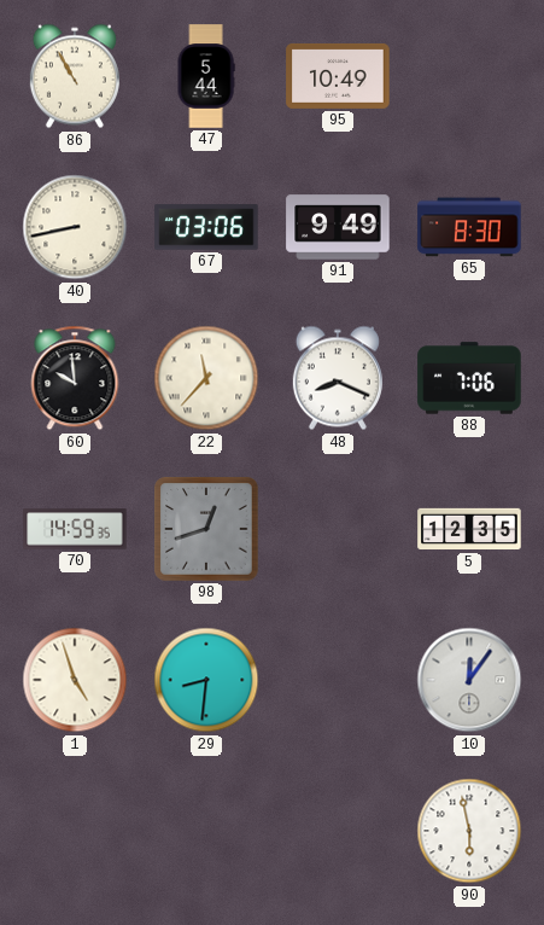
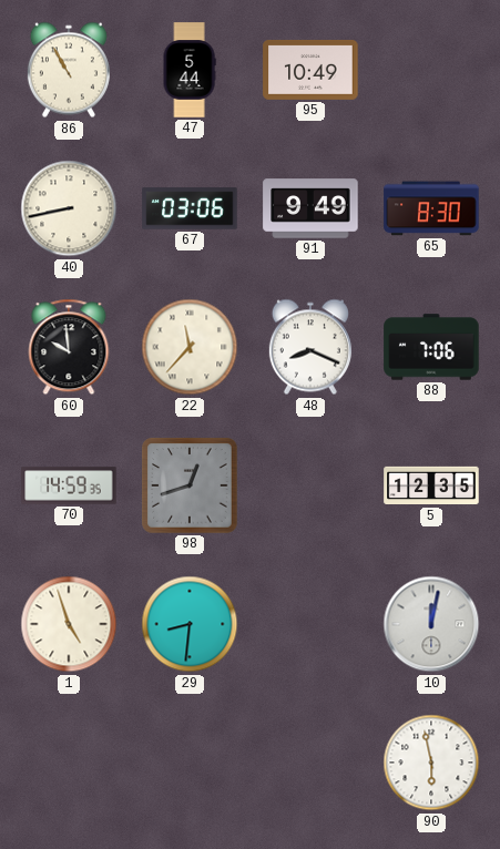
10: 12:06 -> 12:02 (431, 624)
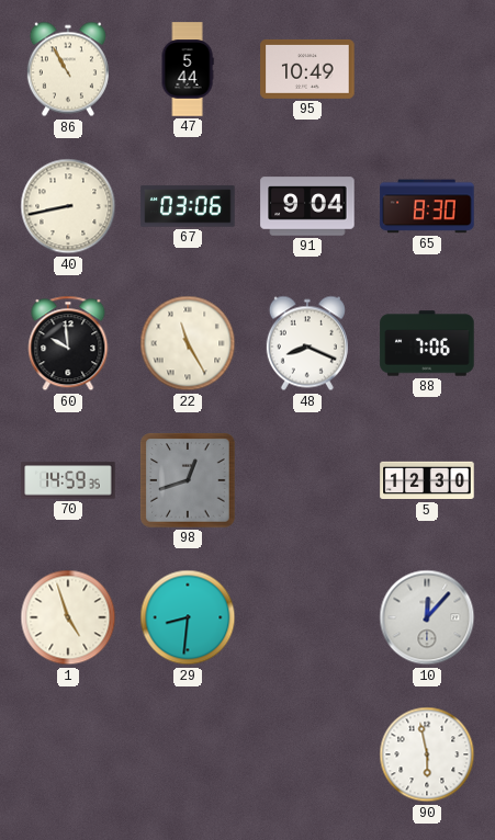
91: 9:49 -> 9:04 (307, 206)
22: 11:37 -> 11:25 (188, 343)
5: 12:35 -> 12:30 (427, 480)
10: 12:02 -> 12:07 (427, 617)
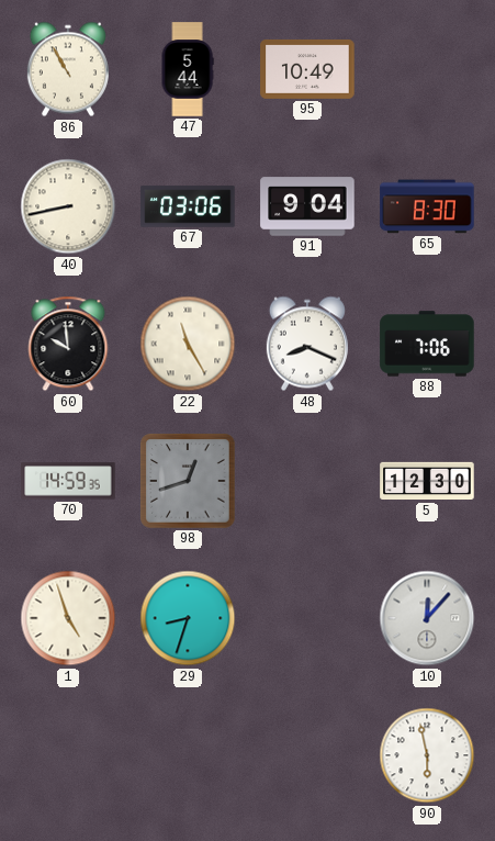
29: 8:31 -> 8:33 (188, 618)
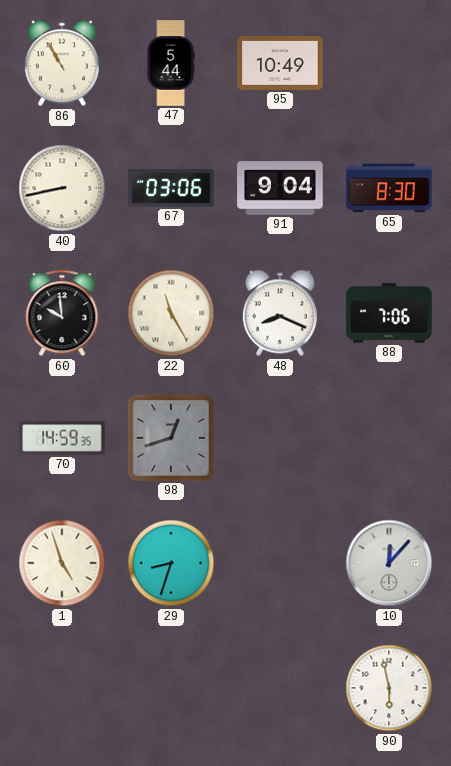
5: 12:30 -> none (427, 481)
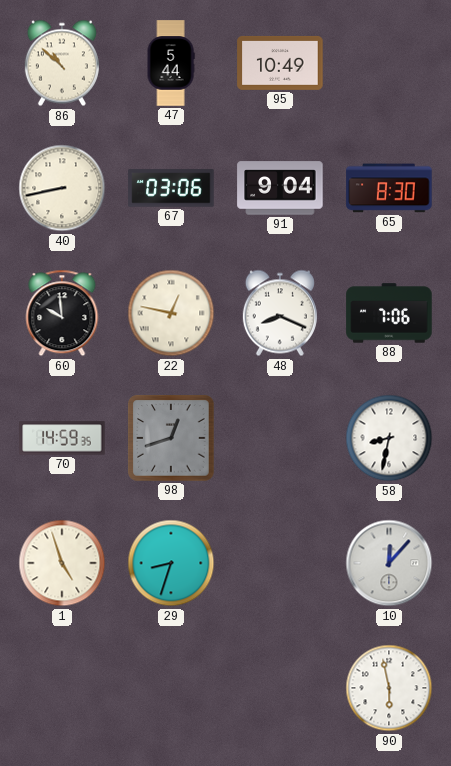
86: 10:55 -> 10:52 (62, 63)
22: 11:25 -> 12:47 (171, 313)
58: none -> 8:32 (389, 438)
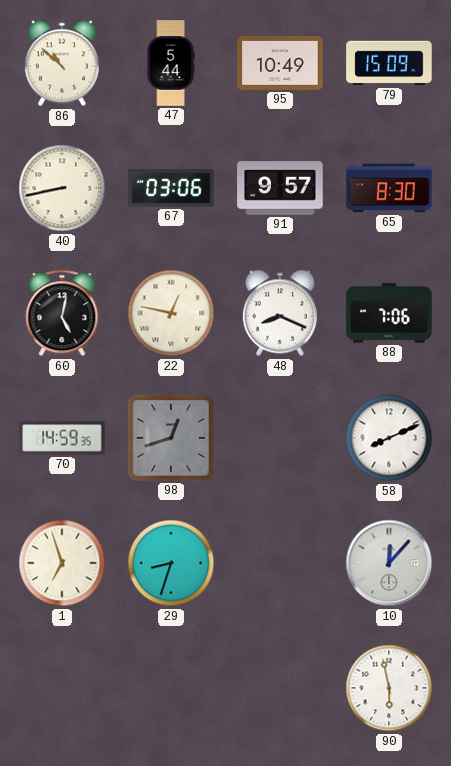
79: none -> 15:09 (389, 63)
91: 9:04 -> 9:57 (280, 188)
60: 9:59 -> 5:02 (62, 313)
58: 8:32 -> 8:11 (389, 438)
1: 4:57 -> 6:57 (62, 563)
